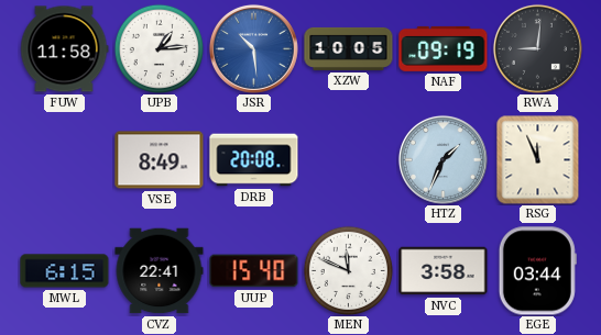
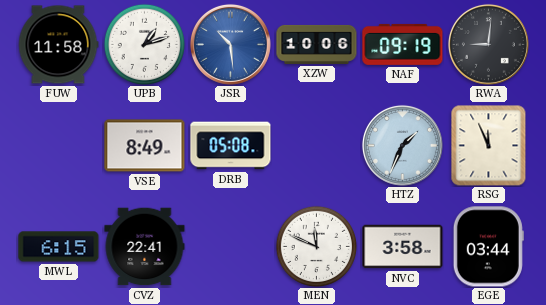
UPB: 1:14 -> 1:12 (144, 44)
XZW: 10:05 -> 10:06 (317, 44)
DRB: 20:08 -> 05:08 (231, 146)
UUP: 15:40 -> none (254, 271)
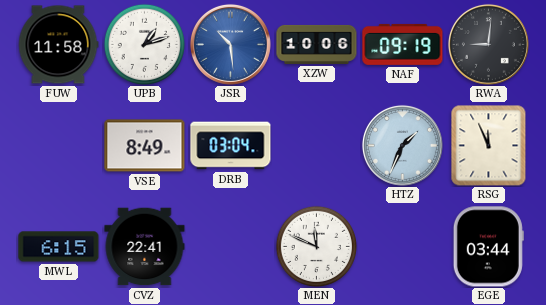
DRB: 05:08 -> 03:04 (231, 146)
NVC: 3:58 -> none (403, 247)
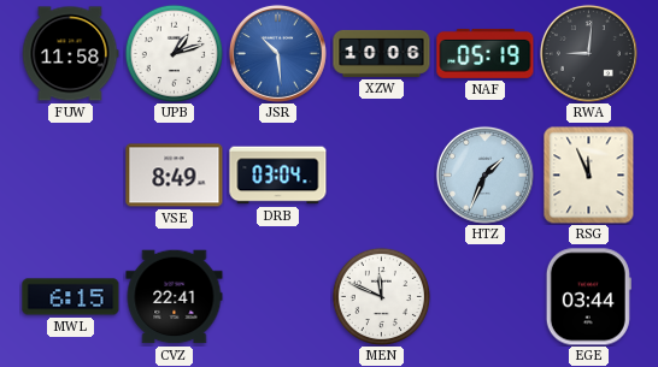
NAF: 09:19 -> 05:19 (486, 53)
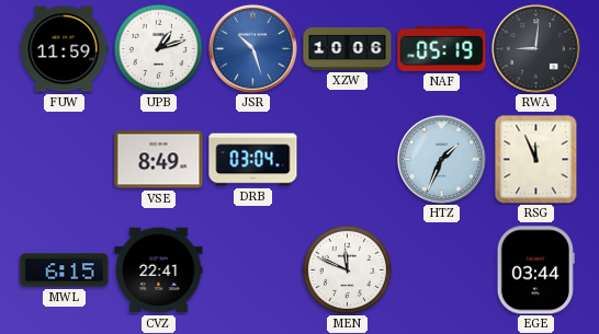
FUW: 11:58 -> 11:59 (64, 49)
JSR: 10:29 -> 10:27 (252, 48)
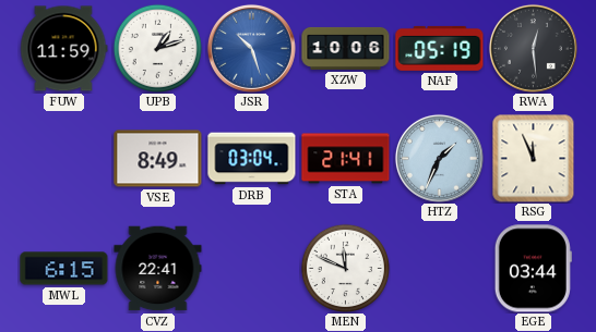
RWA: 9:01 -> 12:29 (533, 48)
STA: none -> 21:41 (346, 159)
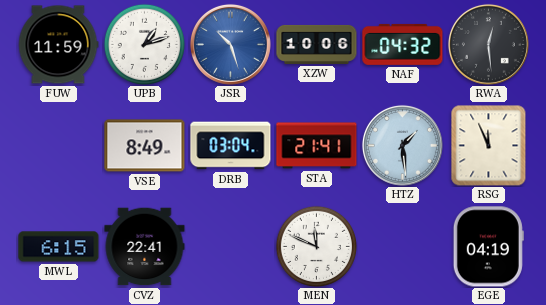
NAF: 05:19 -> 04:32 (403, 44)
HTZ: 1:34 -> 1:29 (402, 145)
EGE: 03:44 -> 04:19 (488, 247)
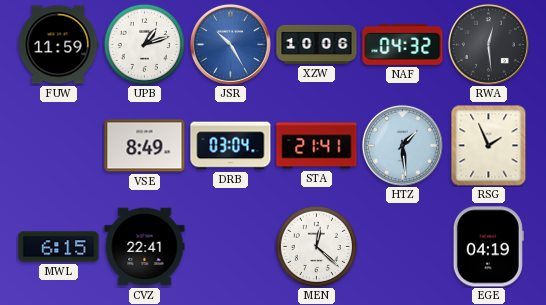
JSR: 10:27 -> 10:25 (230, 44)
RSG: 11:56 -> 1:56 (489, 145)
MEN: 11:49 -> 12:22 (316, 246)
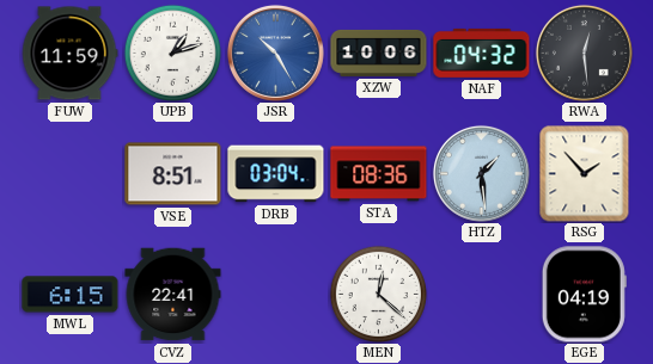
VSE: 8:49 -> 8:51 (173, 174)
STA: 21:41 -> 08:36 (379, 174)
RSG: 1:56 -> 1:53 (585, 173)
